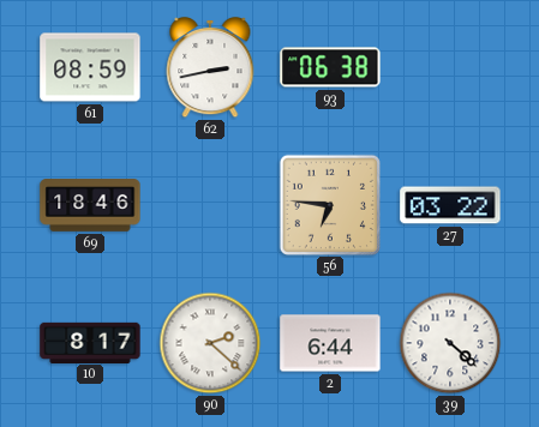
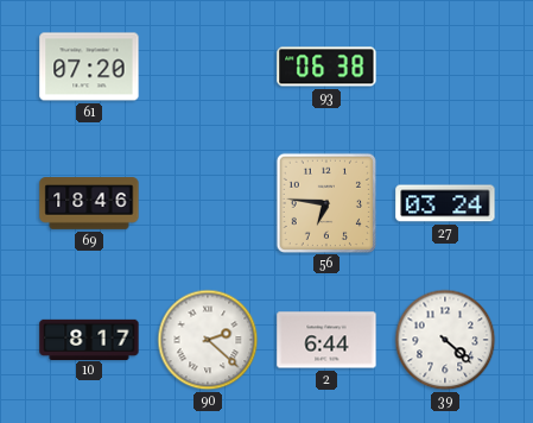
61: 08:59 -> 07:20 (89, 67)
62: 2:43 -> none (210, 67)
27: 03:22 -> 03:24 (445, 203)
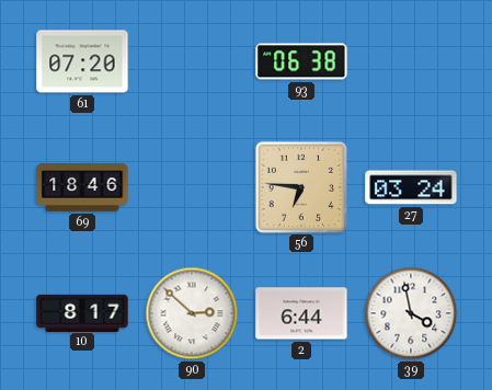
90: 2:22 -> 2:52 (192, 313)
39: 4:22 -> 3:58 (411, 313)
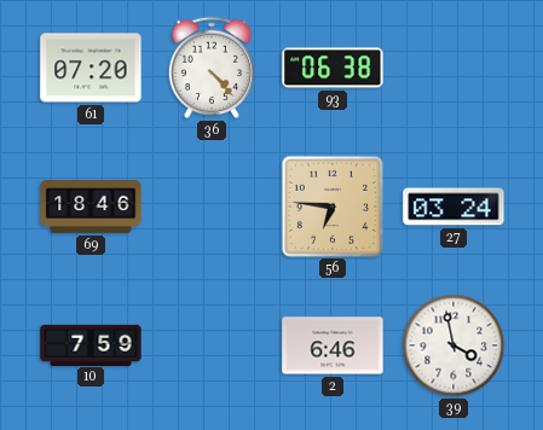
36: none -> 4:23 (210, 68)
10: 8:17 -> 7:59 (91, 344)
90: 2:52 -> none (192, 313)
2: 6:44 -> 6:46 (333, 345)
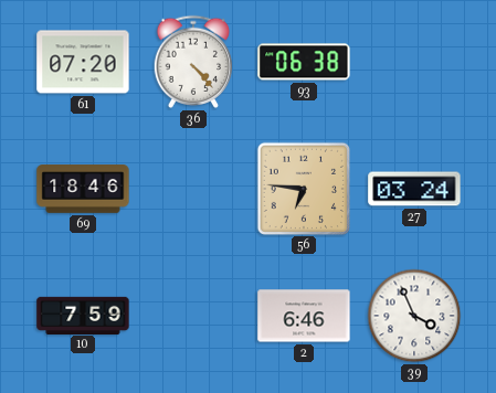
39: 3:58 -> 3:56 (414, 316)
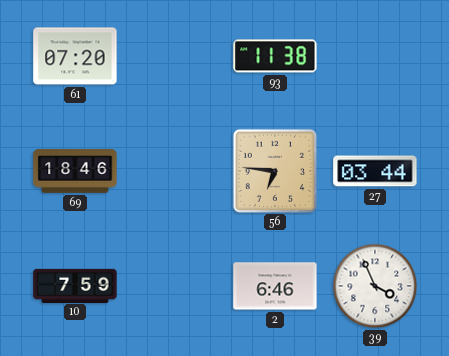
36: 4:23 -> none (192, 62)
93: 06:38 -> 11:38 (275, 56)
27: 03:24 -> 03:44 (375, 171)
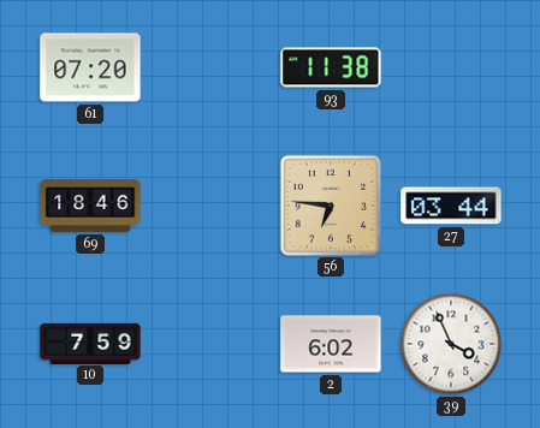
2: 6:46 -> 6:02 (331, 344)
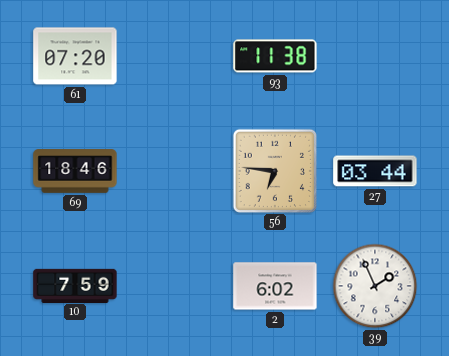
39: 3:56 -> 1:56 (375, 286)
